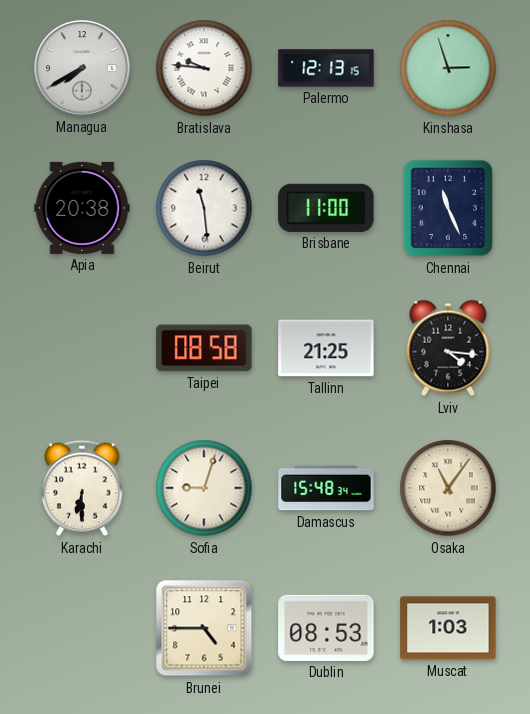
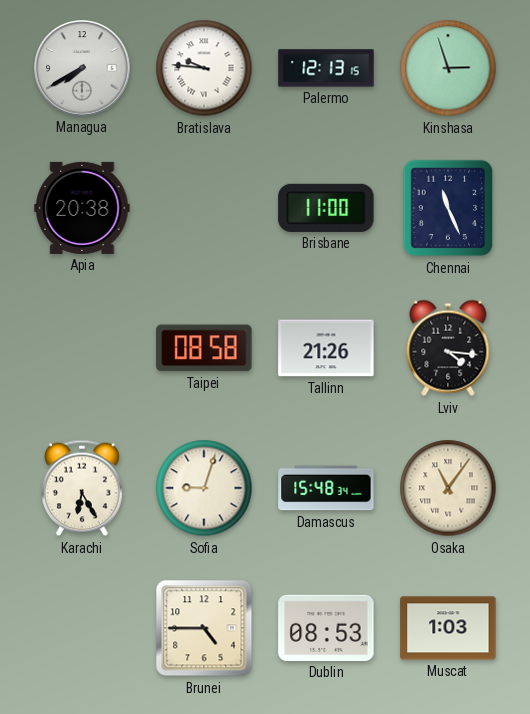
Beirut: 11:29 -> none (204, 208)
Tallinn: 21:25 -> 21:26 (326, 348)
Karachi: 6:30 -> 6:25 (83, 488)
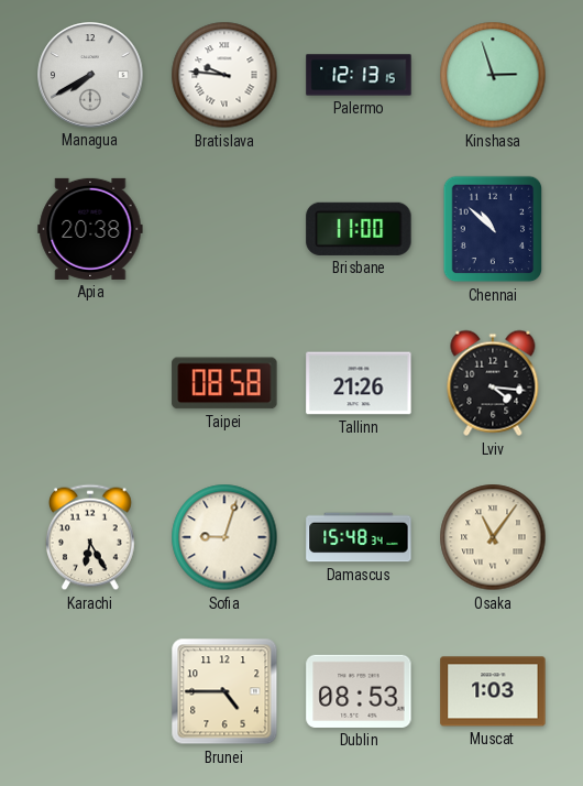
Chennai: 11:26 -> 10:52 (493, 229)
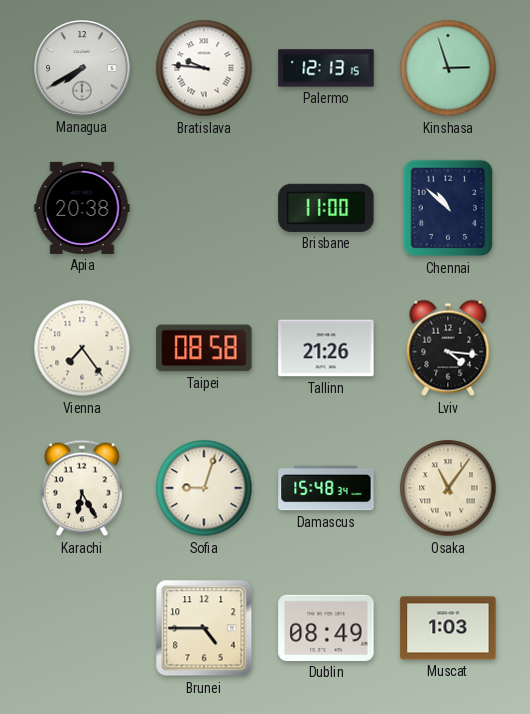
Vienna: none -> 7:24 (82, 348)
Dublin: 08:53 -> 08:49 (326, 628)
